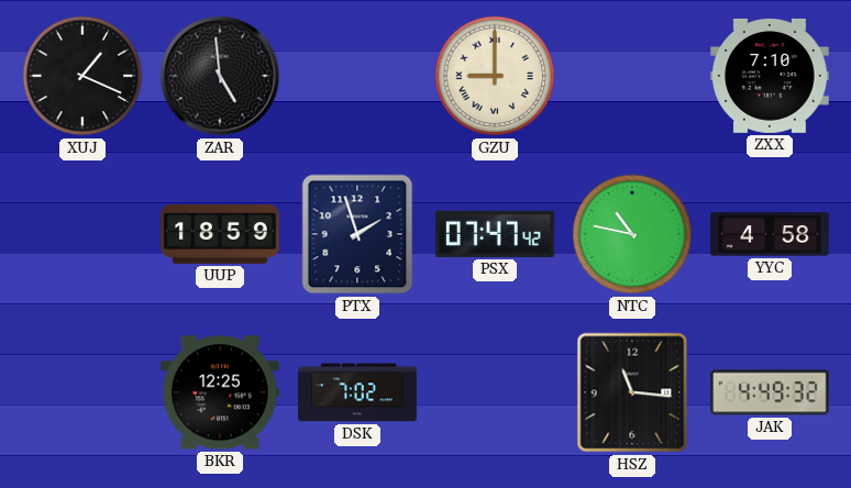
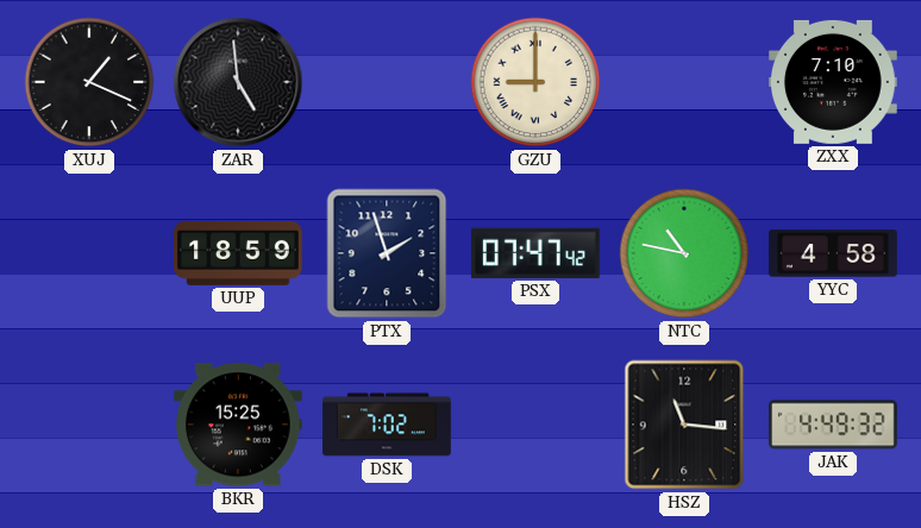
BKR: 12:25 -> 15:25 (238, 425)
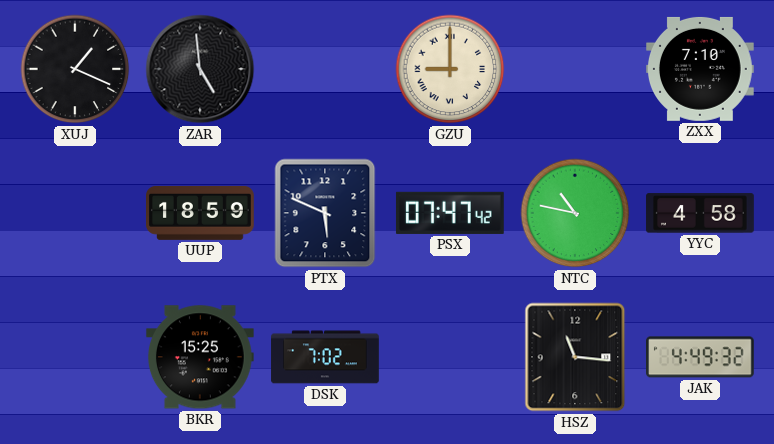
PTX: 1:57 -> 5:49 (325, 213)
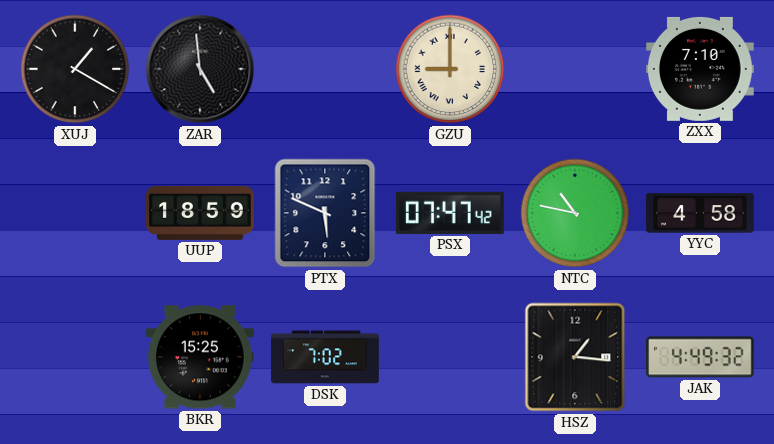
XUJ: 1:19 -> 1:20 (75, 69)
HSZ: 11:16 -> 1:16 (575, 357)
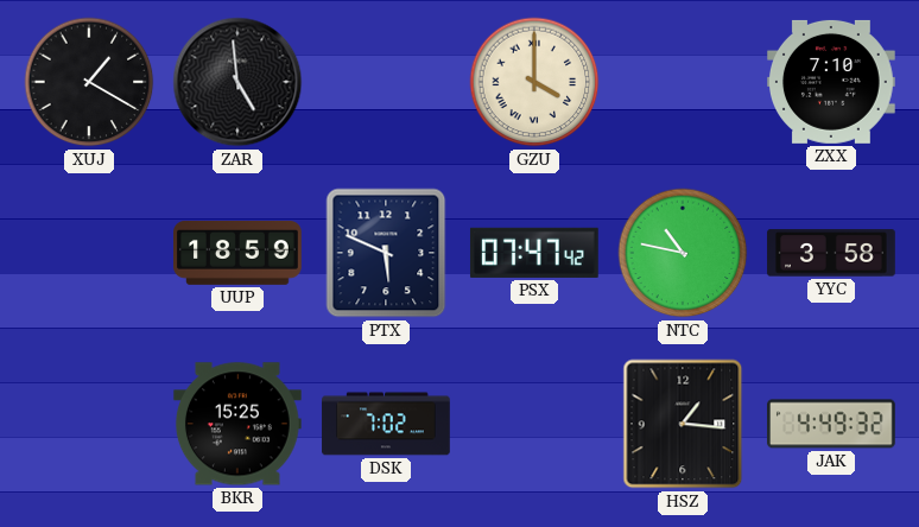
GZU: 9:00 -> 4:00 (534, 82)
YYC: 4:58 -> 3:58 (831, 253)
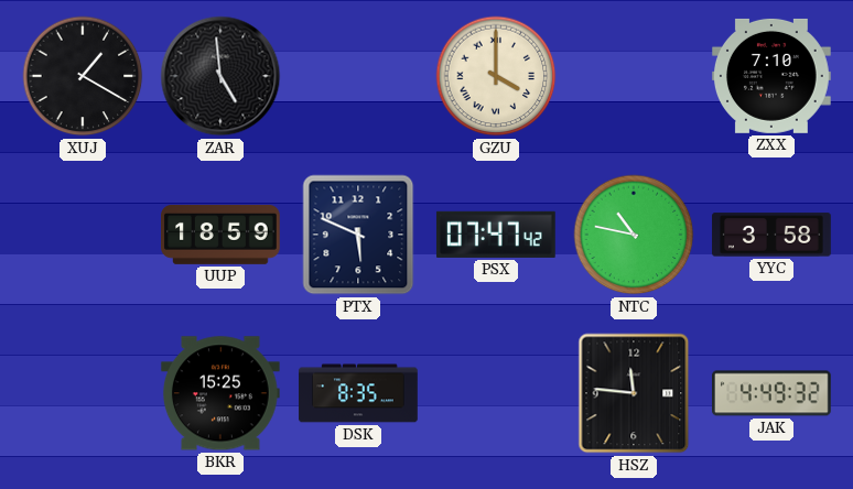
DSK: 7:02 -> 8:35 (358, 393)
HSZ: 1:16 -> 11:46 (634, 393)
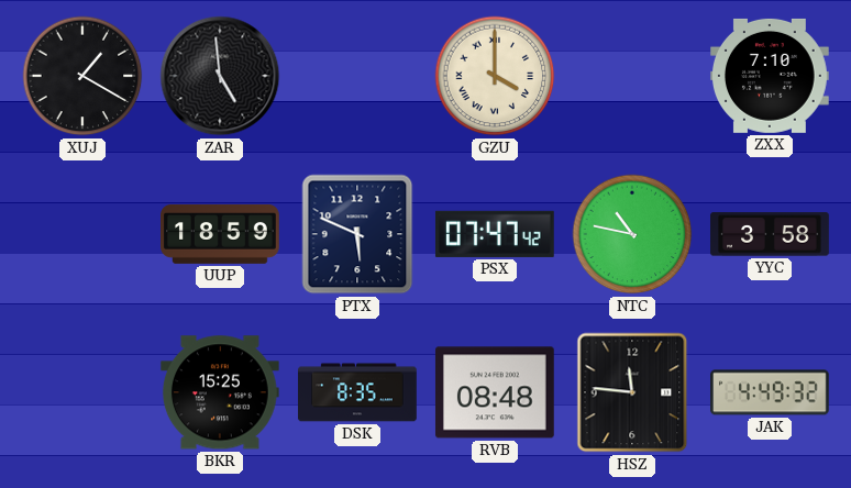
RVB: none -> 08:48 (495, 392)
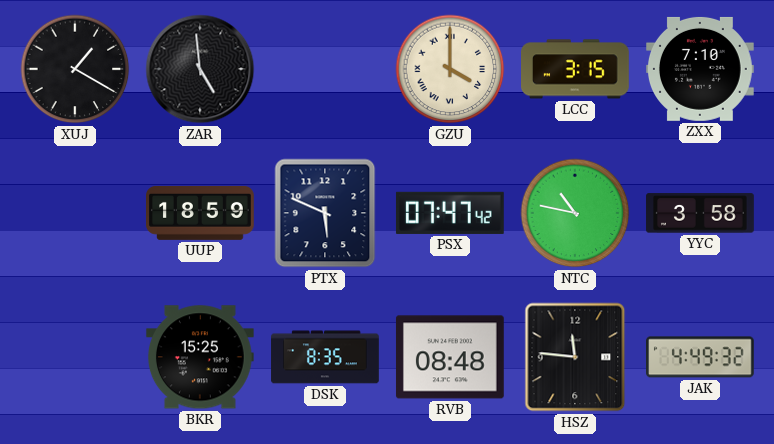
LCC: none -> 3:15 (576, 69)
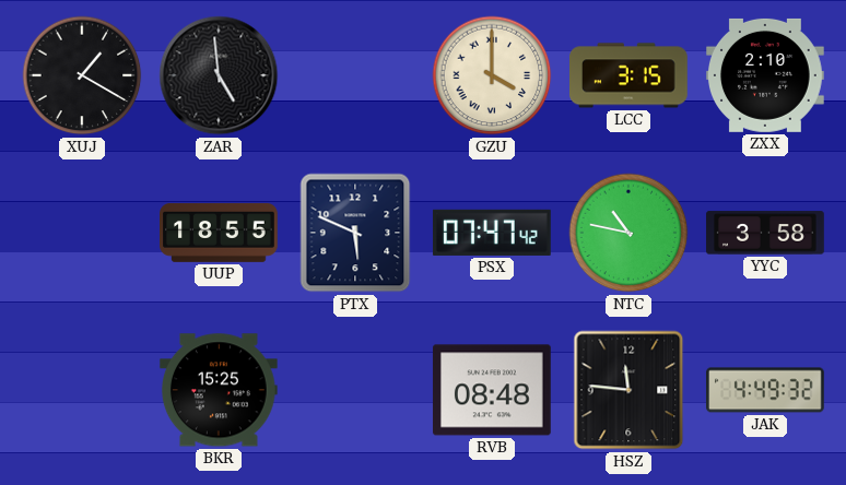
ZXX: 7:10 -> 2:10 (766, 75)
UUP: 18:59 -> 18:55 (220, 233)
DSK: 8:35 -> none (325, 357)
